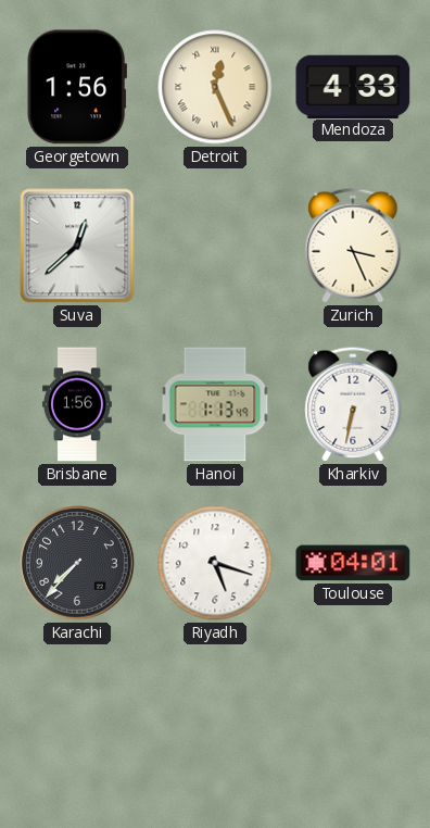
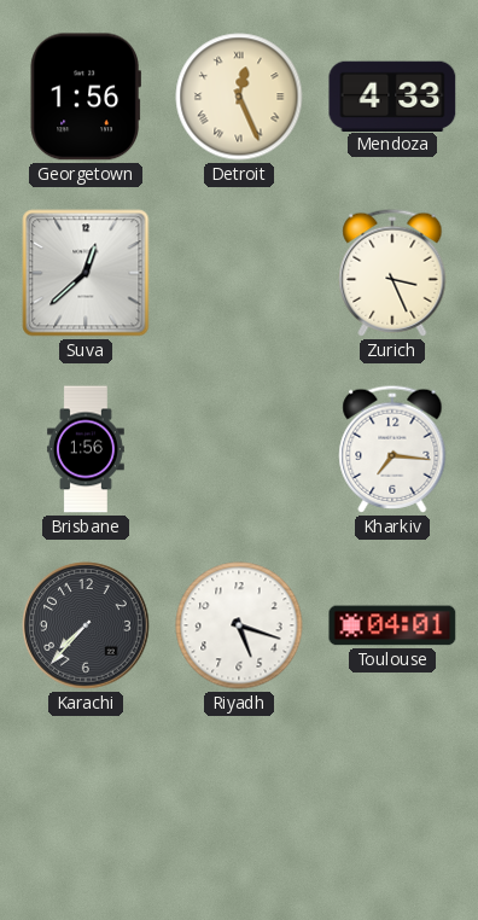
Hanoi: 1:13 -> none (215, 404)
Kharkiv: 6:32 -> 7:16 (392, 449)
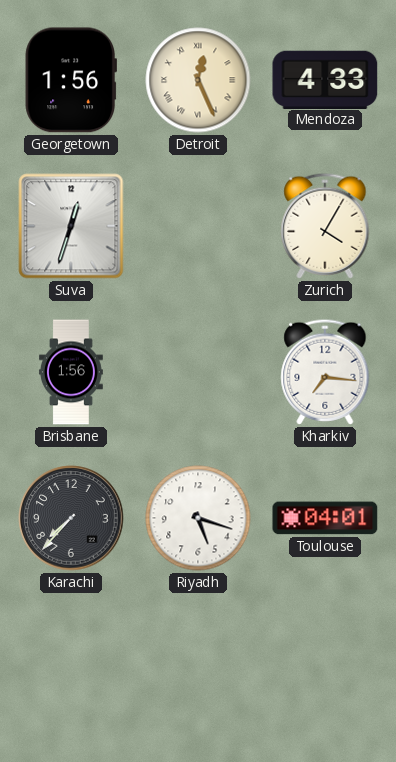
Suva: 12:38 -> 12:33 (71, 226)
Zurich: 3:26 -> 4:05 (325, 226)
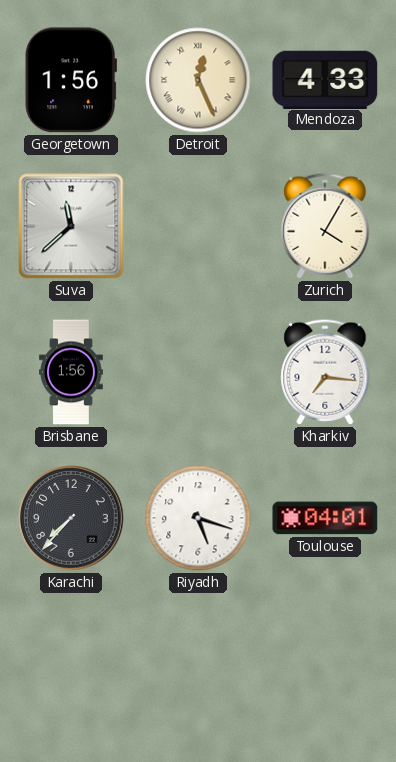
Suva: 12:33 -> 11:38 (71, 226)
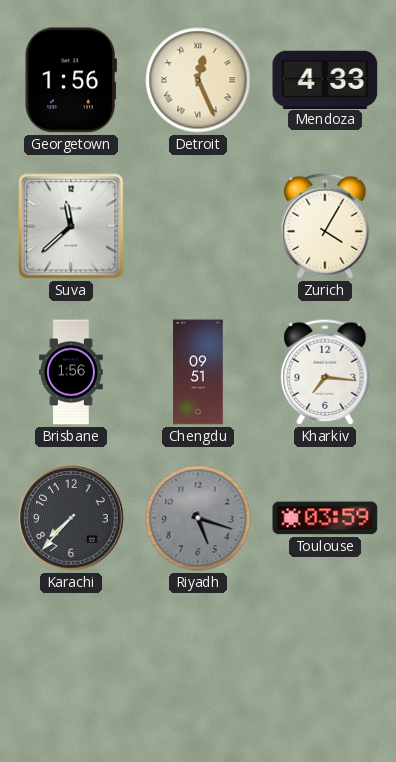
Chengdu: none -> 09:51 (198, 372)
Riyadh dial: white -> grey (198, 518)
Toulouse: 04:01 -> 03:59 (325, 518)
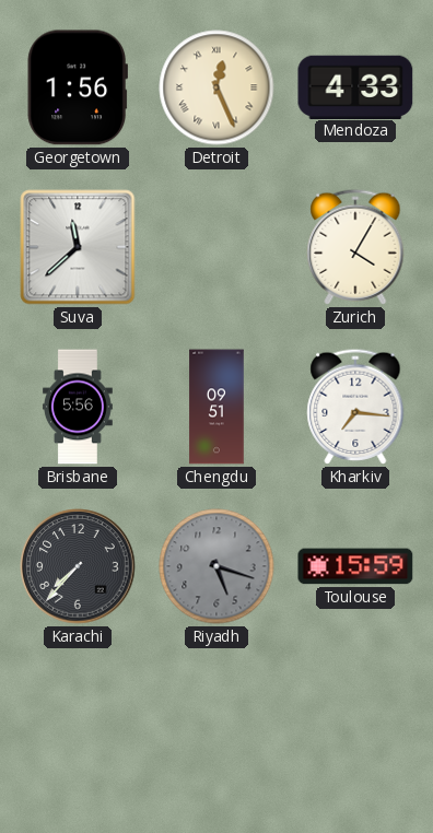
Brisbane: 1:56 -> 5:56 (78, 407)
Toulouse: 03:59 -> 15:59 (355, 566)
